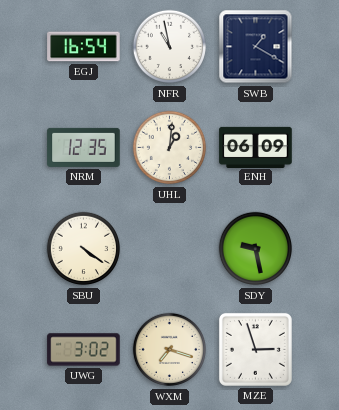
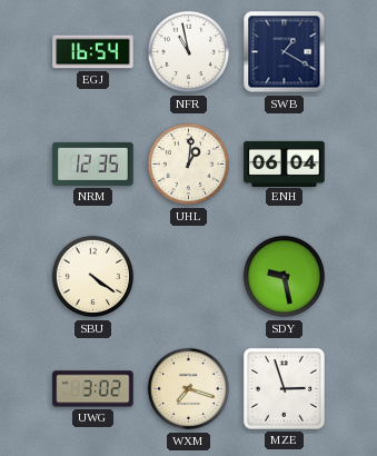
ENH: 06:09 -> 06:04 (285, 163)
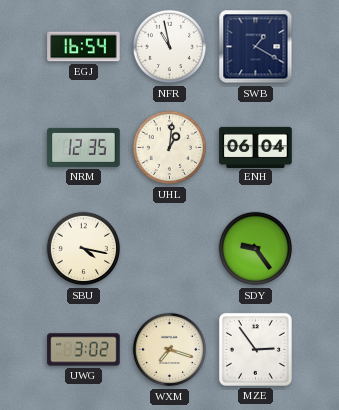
SBU: 4:21 -> 4:17 (84, 249)
SDY: 9:28 -> 9:24 (256, 249)
MZE: 2:57 -> 2:54 (255, 349)
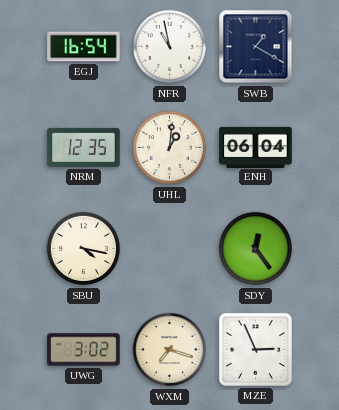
SDY: 9:24 -> 12:24 (256, 249)
MZE: 2:54 -> 2:56 (255, 349)
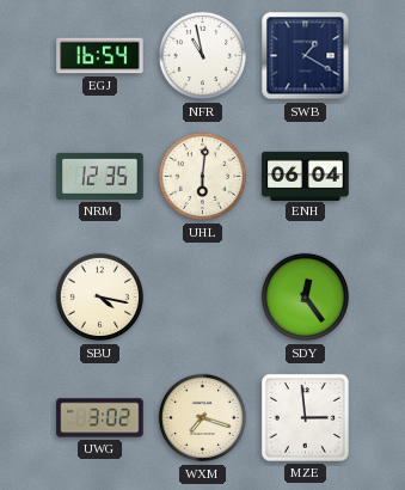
UHL: 1:01 -> 6:01 (203, 177)
MZE: 2:56 -> 2:59 (305, 417)
